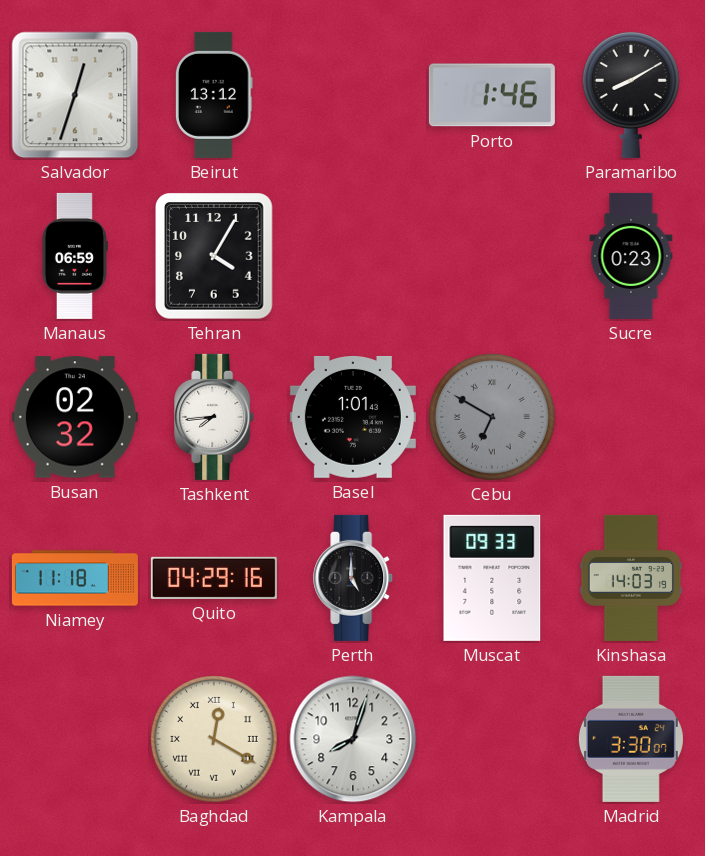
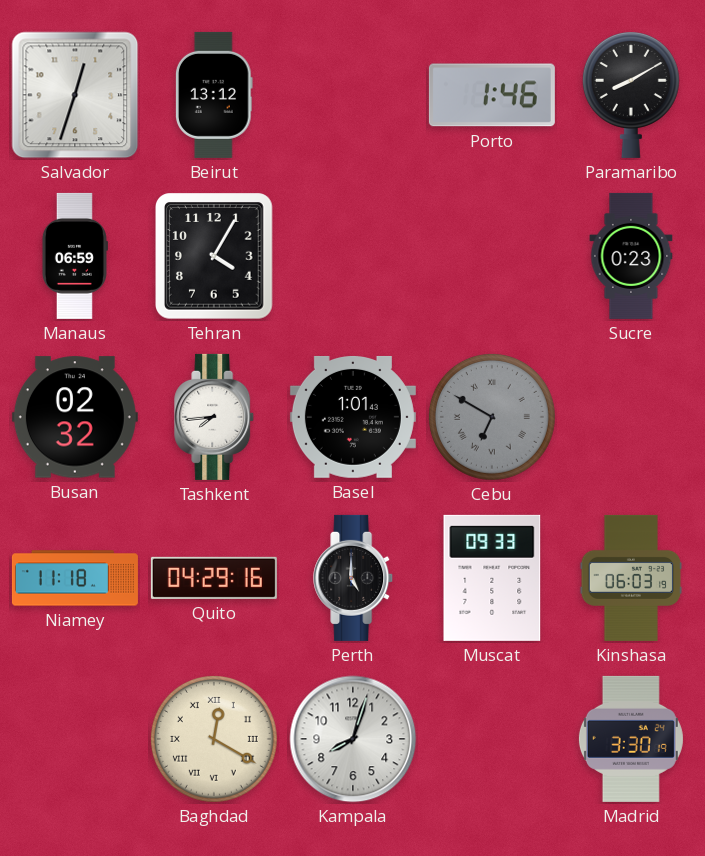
Kinshasa: 14:03 -> 06:03 (631, 578)
Madrid: 3:30:07 -> 3:30:19 (631, 739)
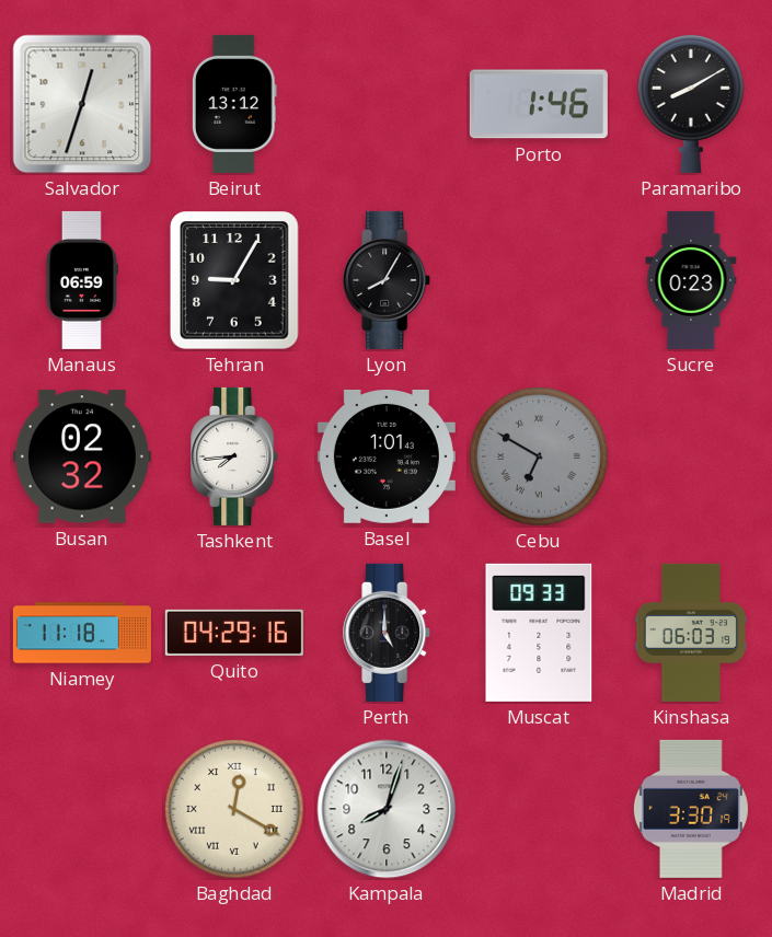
Tehran: 4:05 -> 9:05 (235, 280)
Lyon: none -> 8:05 (388, 280)
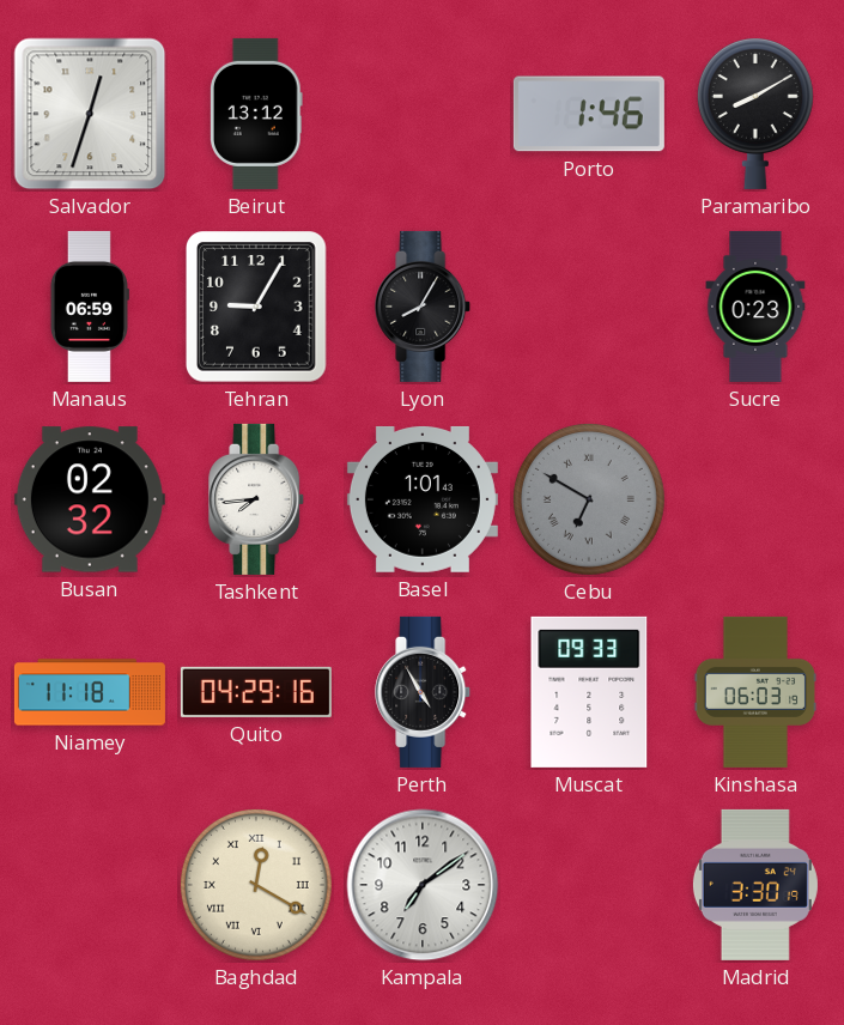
Perth: 5:00 -> 4:55 (424, 692)
Kampala: 8:03 -> 7:09 (423, 885)
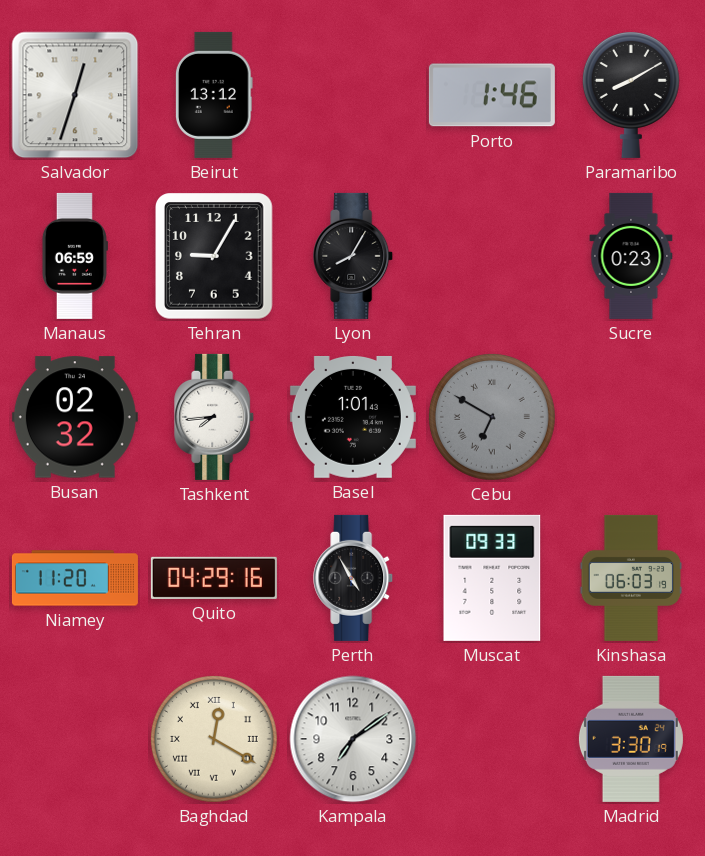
Niamey: 11:18 -> 11:20 (75, 578)
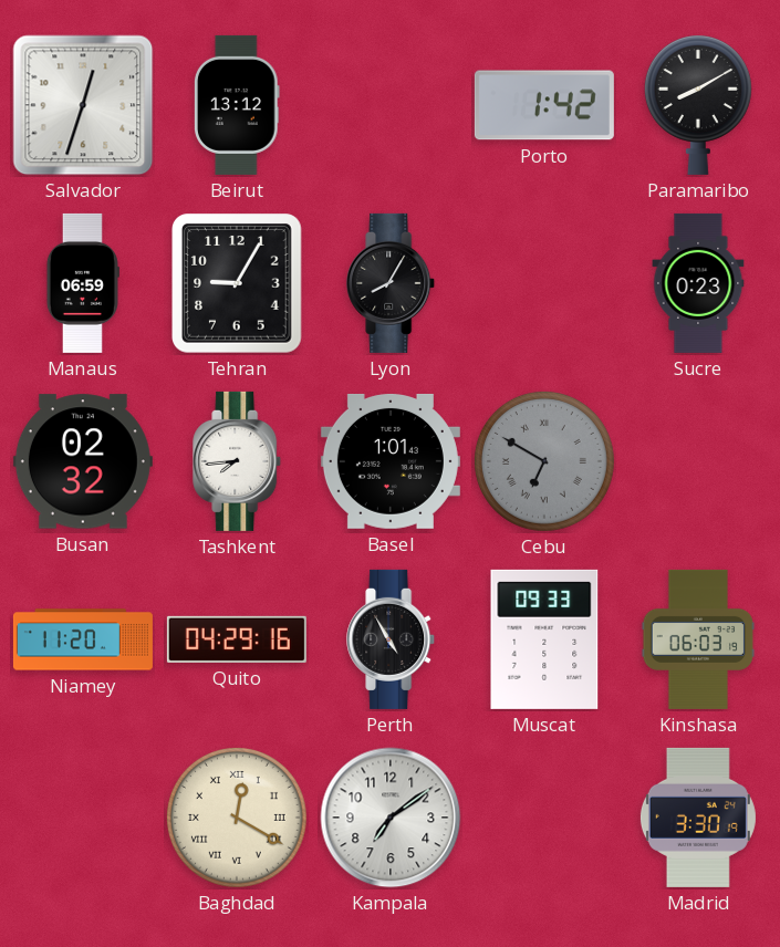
Porto: 1:46 -> 1:42 (544, 105)
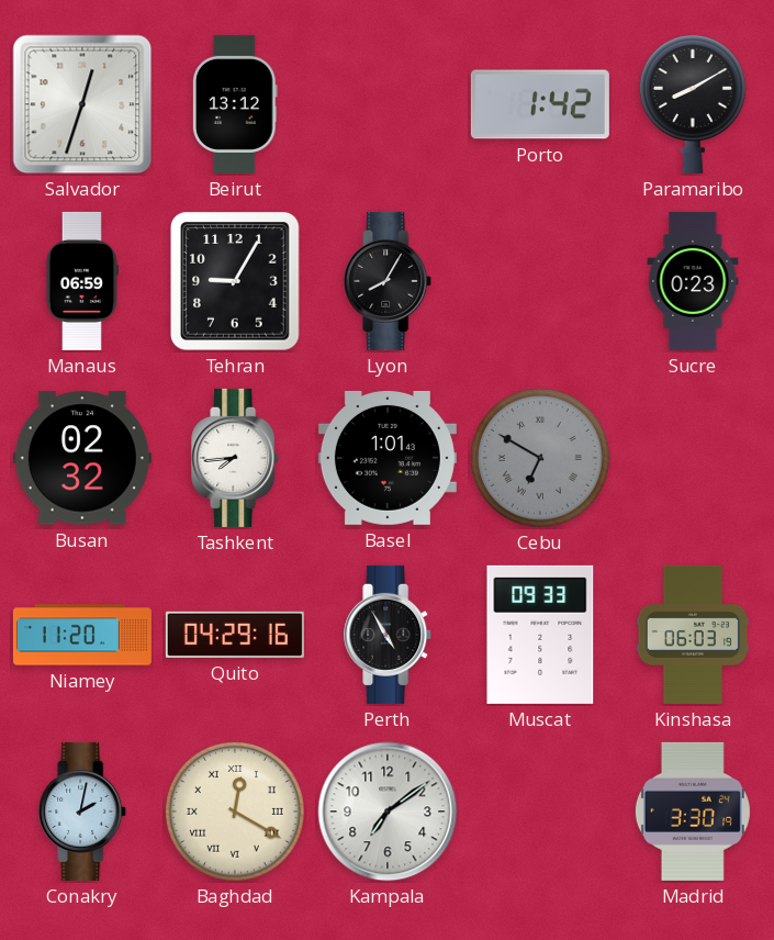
Conakry: none -> 2:02 (83, 812)
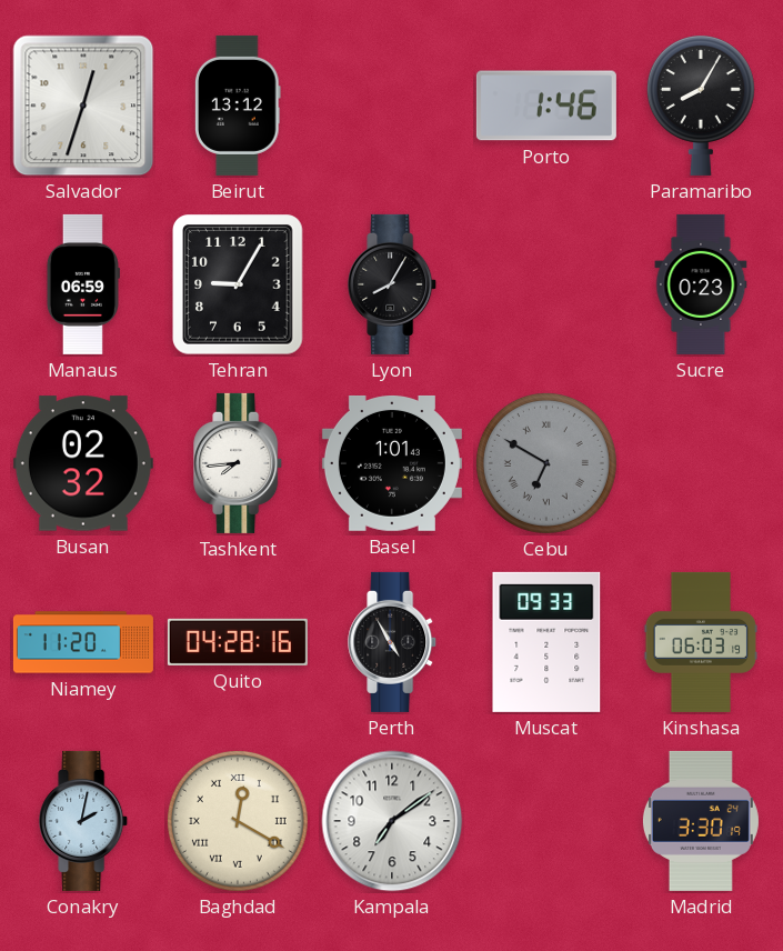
Porto: 1:42 -> 1:46 (546, 106)
Paramaribo: 8:10 -> 8:05 (701, 106)
Quito: 04:29 -> 04:28 (238, 642)
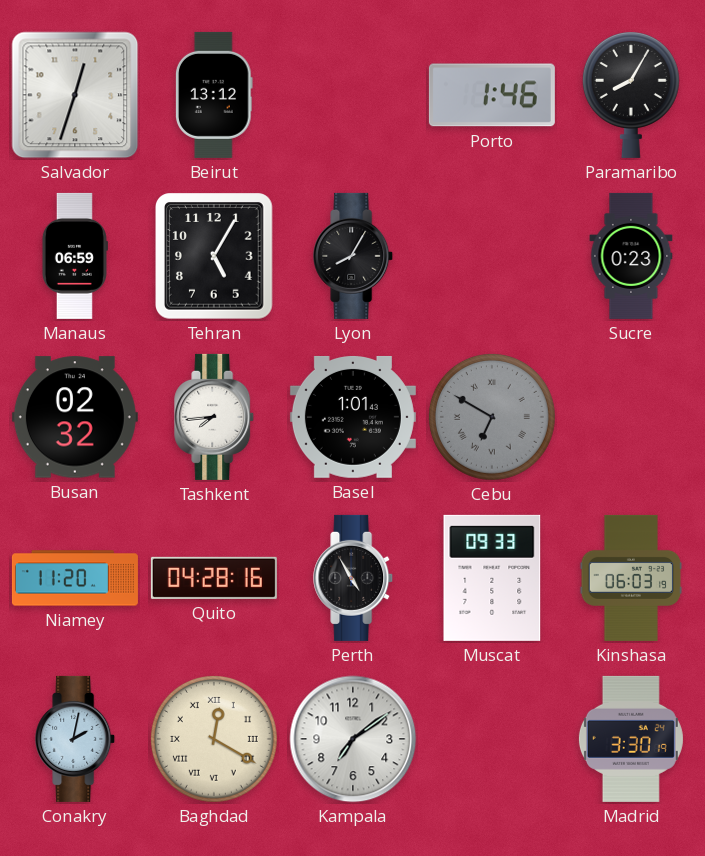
Tehran: 9:05 -> 5:05 (215, 256)
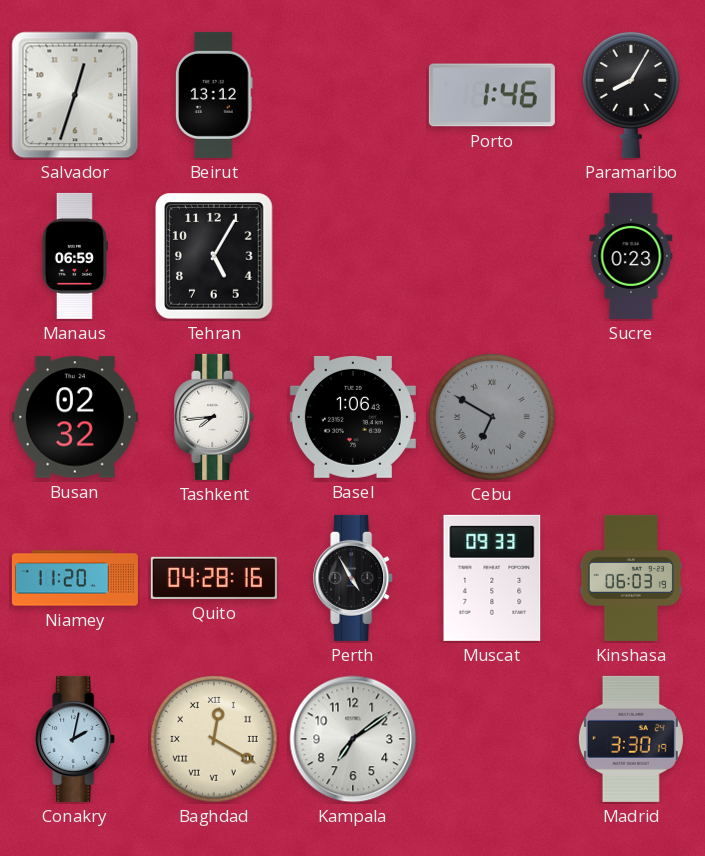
Lyon: 8:05 -> none (354, 256)
Basel: 1:01 -> 1:06 (353, 417)
